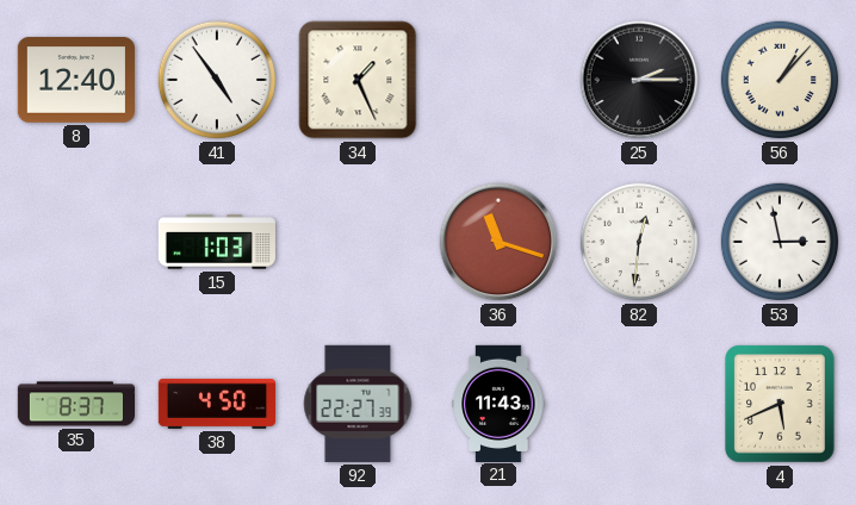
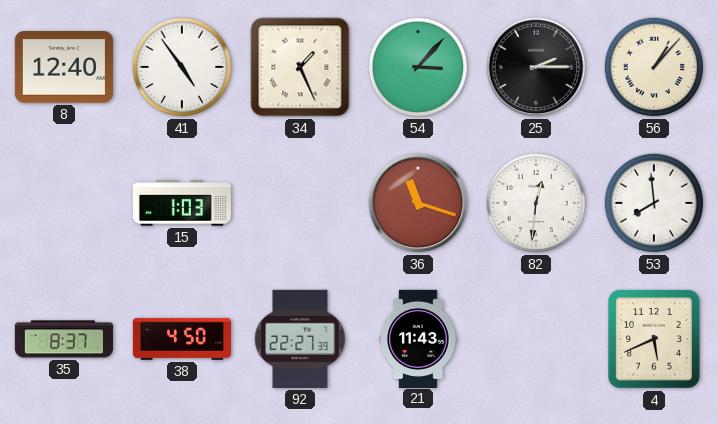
54: none -> 3:07 (418, 67)
53: 2:58 -> 7:59 (654, 203)
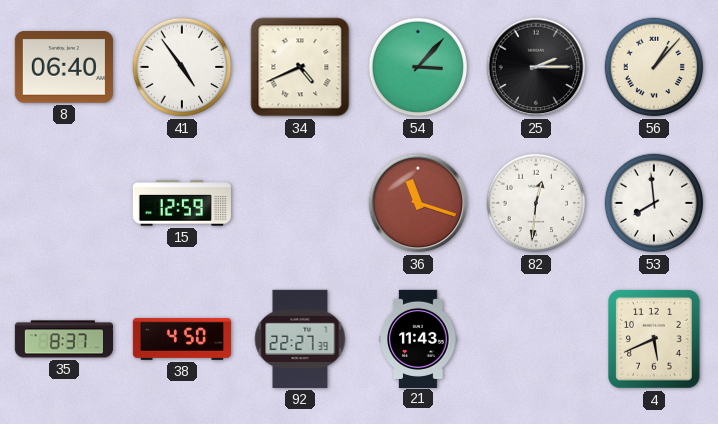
8: 12:40 -> 06:40 (64, 67)
34: 1:26 -> 4:41 (300, 67)
15: 1:03 -> 12:59 (182, 203)
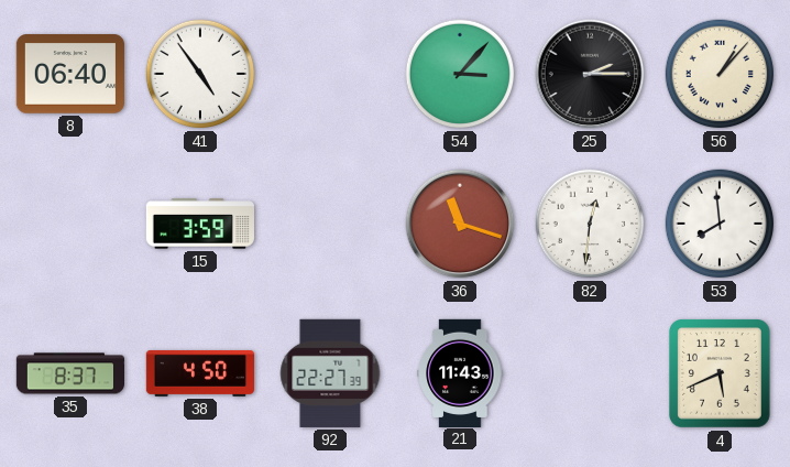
34: 4:41 -> none (300, 67)
15: 12:59 -> 3:59 (200, 224)
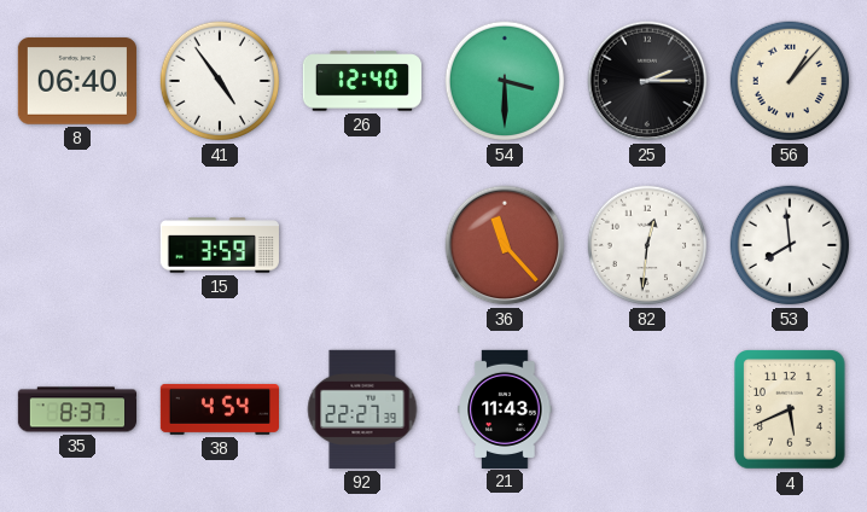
26: none -> 12:40 (361, 81)
54: 3:07 -> 3:30 (505, 81)
36: 11:18 -> 11:23 (505, 245)
38: 4:50 -> 4:54 (219, 409)
